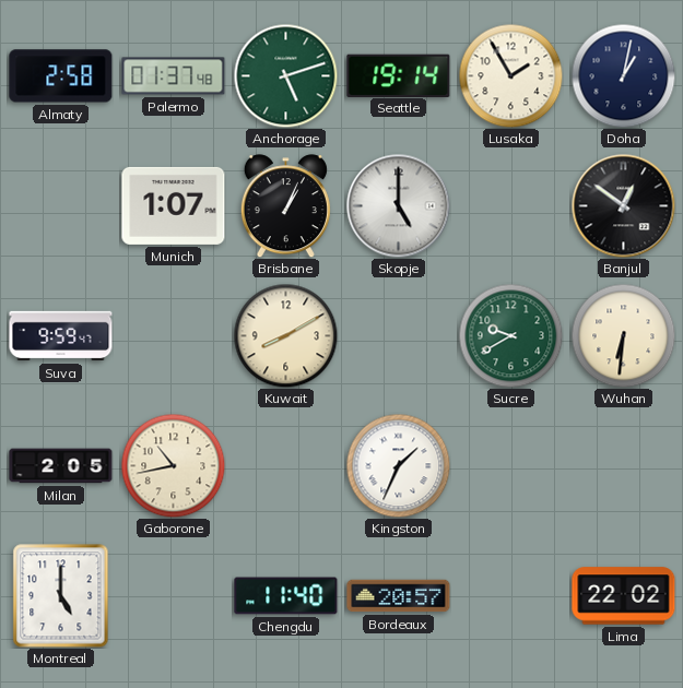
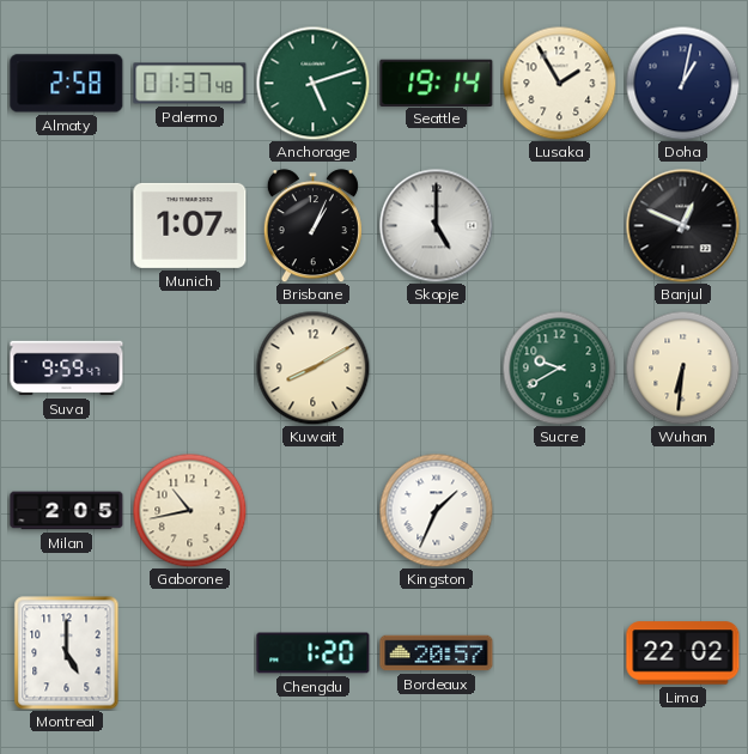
Banjul: 12:51 -> 12:49 (682, 225)
Chengdu: 11:40 -> 1:20 (314, 653)
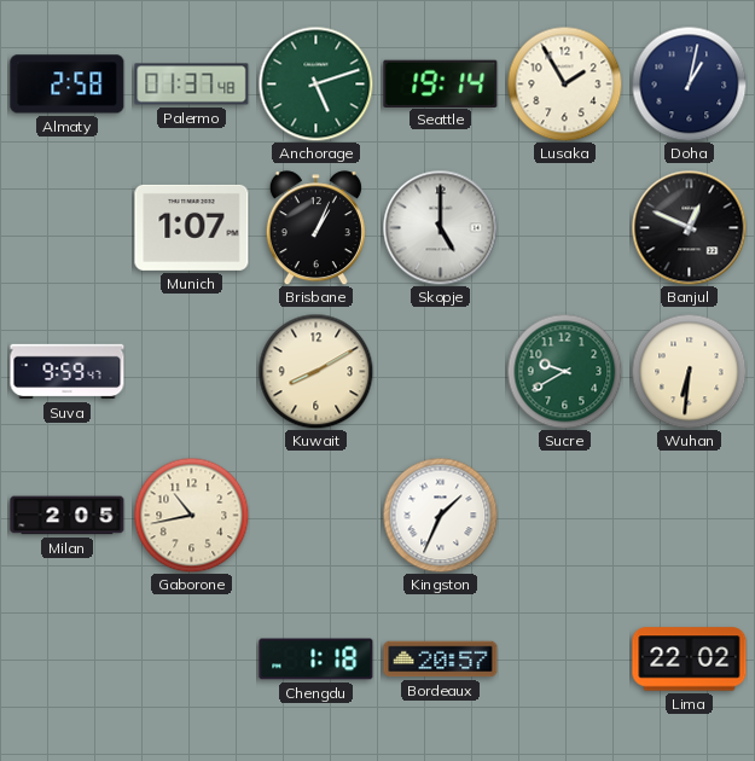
Montreal: 5:00 -> none (67, 653)
Chengdu: 1:20 -> 1:18 (316, 660)
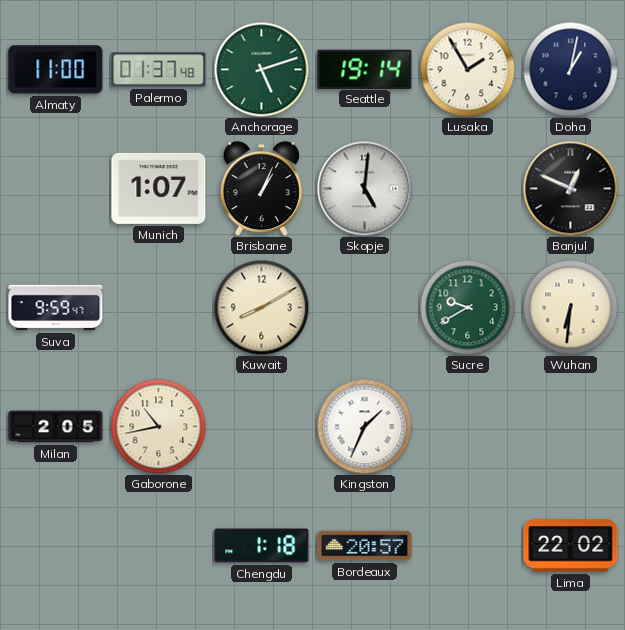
Almaty: 2:58 -> 11:00 (56, 70)
Skopje: 5:00 -> 5:01 (364, 188)
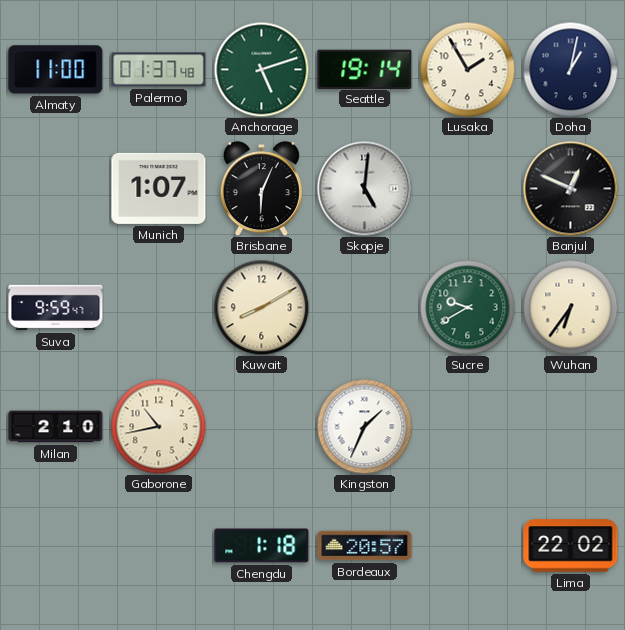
Brisbane: 1:04 -> 6:04 (261, 189)
Wuhan: 6:31 -> 6:36 (570, 307)
Milan: 2:05 -> 2:10 (56, 427)
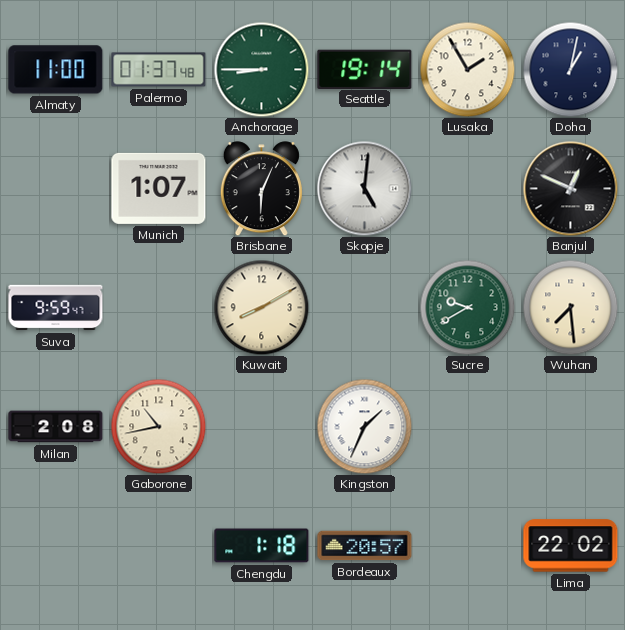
Anchorage: 5:12 -> 8:45 (261, 69)
Wuhan: 6:36 -> 7:29 (570, 307)
Milan: 2:10 -> 2:08 (56, 427)
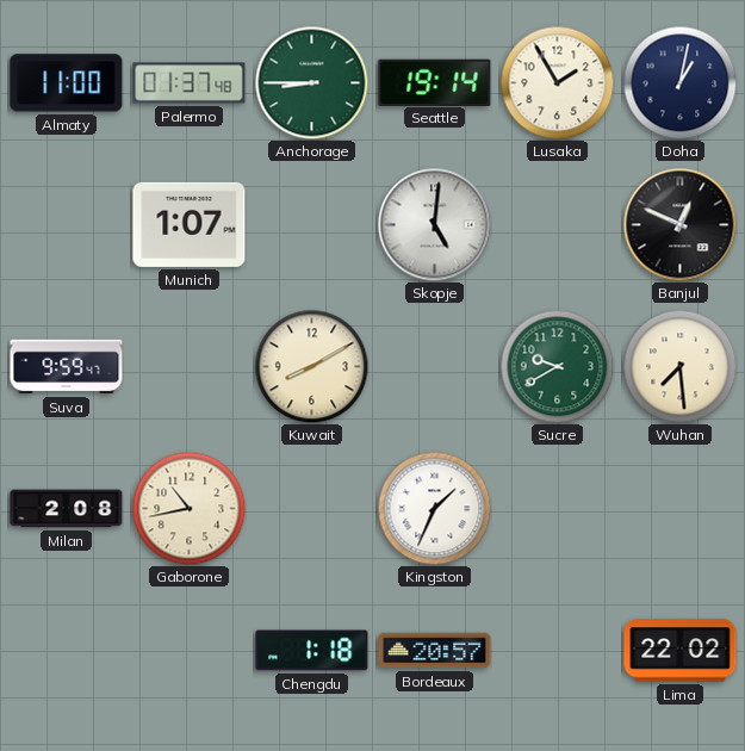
Brisbane: 6:04 -> none (261, 189)
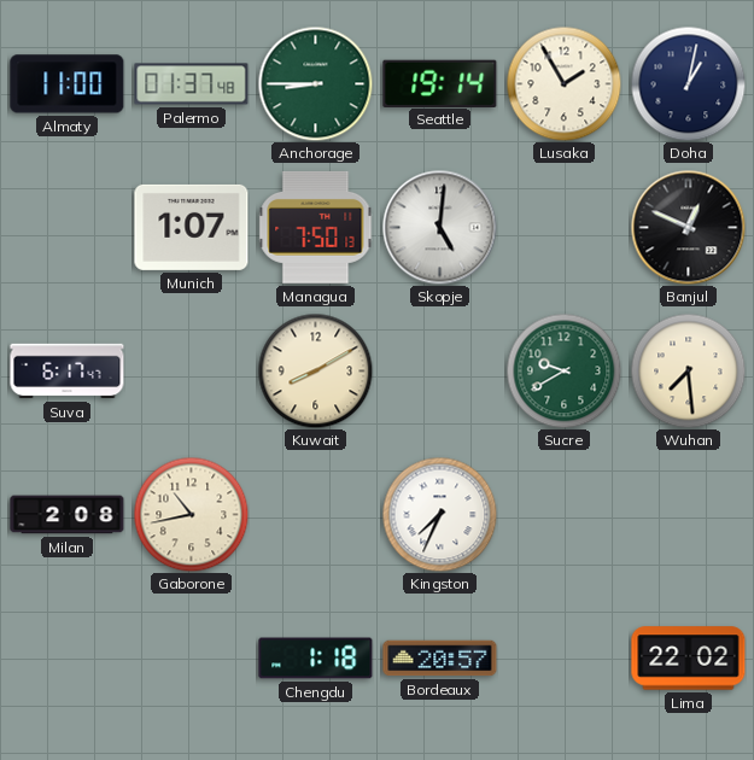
Managua: none -> 7:50 (316, 227)
Suva: 9:59 -> 6:17 (68, 372)
Kingston: 1:34 -> 7:34 (439, 514)
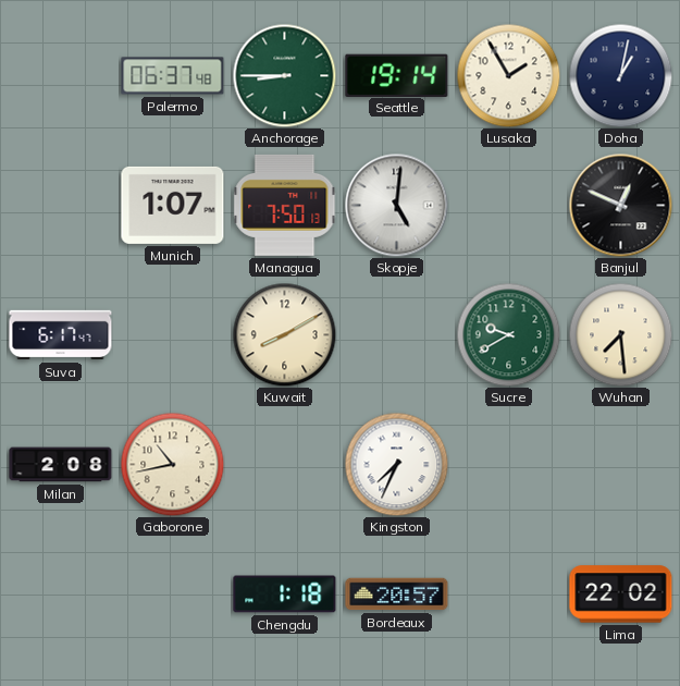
Almaty: 11:00 -> none (68, 84)
Palermo: 01:37 -> 06:37 (173, 76)
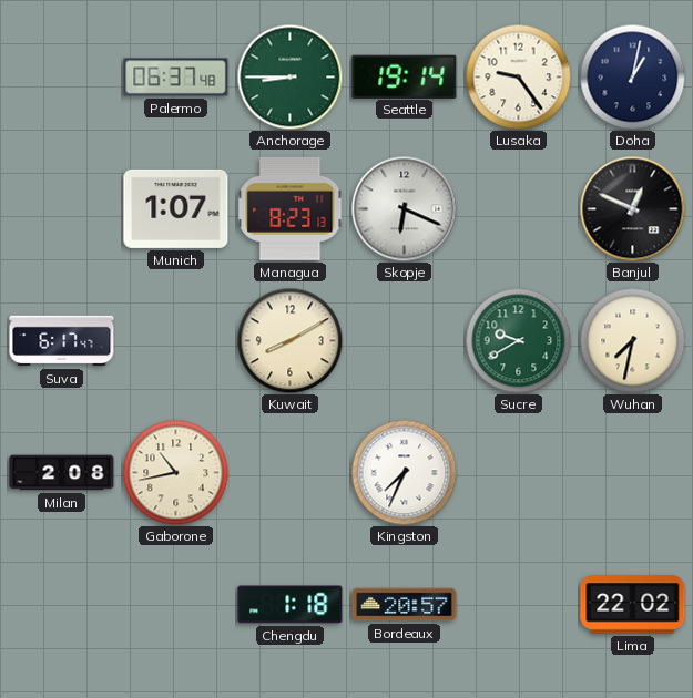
Lusaka: 1:55 -> 9:24 (518, 76)
Managua: 7:50 -> 8:23 (291, 208)
Skopje: 5:01 -> 6:19 (404, 208)
Wuhan: 7:29 -> 7:32 (632, 340)
